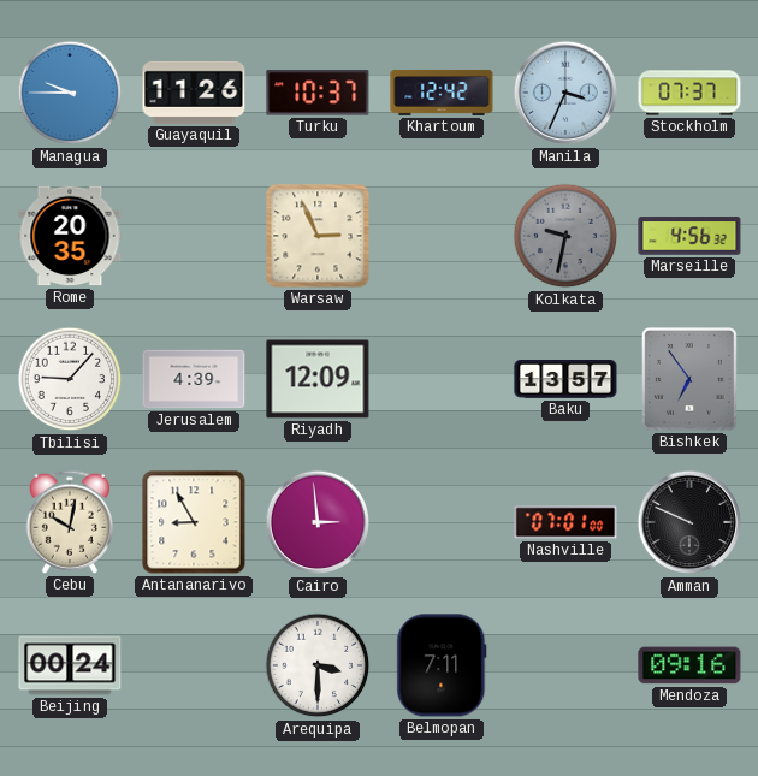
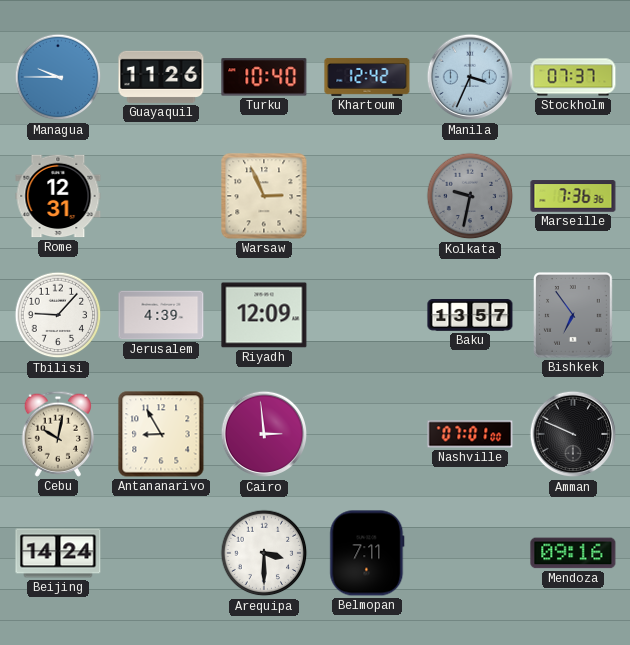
Turku: 10:37 -> 10:40 (264, 77)
Rome: 20:35 -> 12:31 (58, 196)
Marseille: 4:56 -> 7:36 (573, 196)
Beijing: 00:24 -> 14:24 (58, 553)
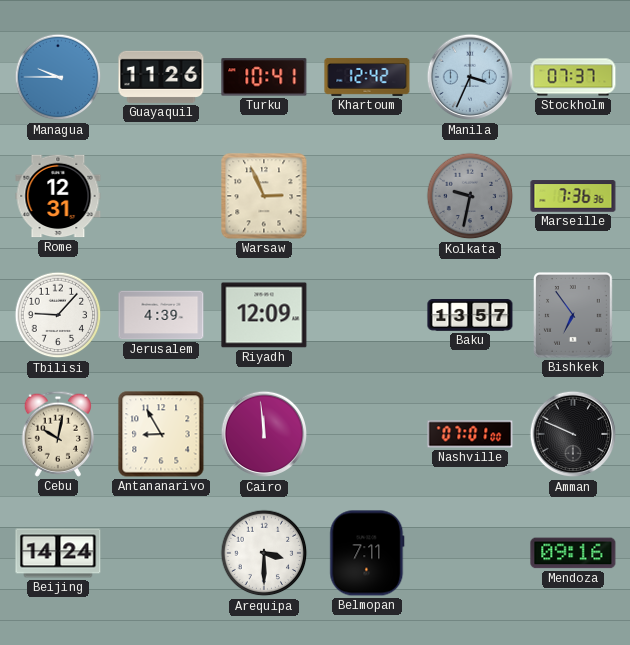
Turku: 10:40 -> 10:41 (264, 77)
Cairo: 2:59 -> 11:59 (264, 434)
